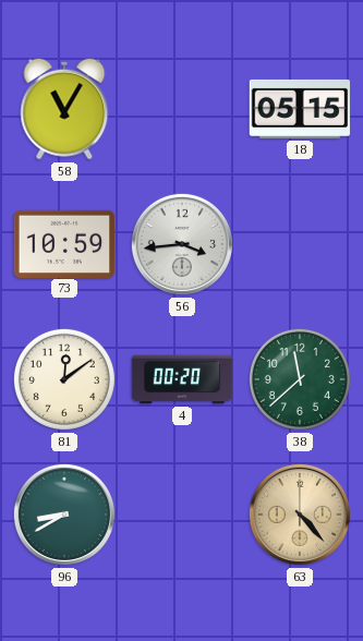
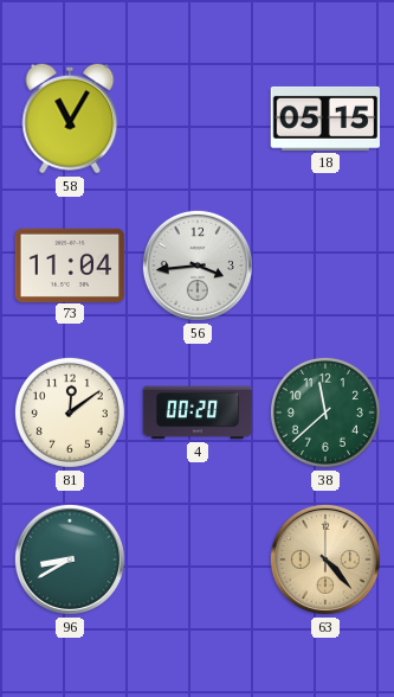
73: 10:59 -> 11:04 (70, 264)
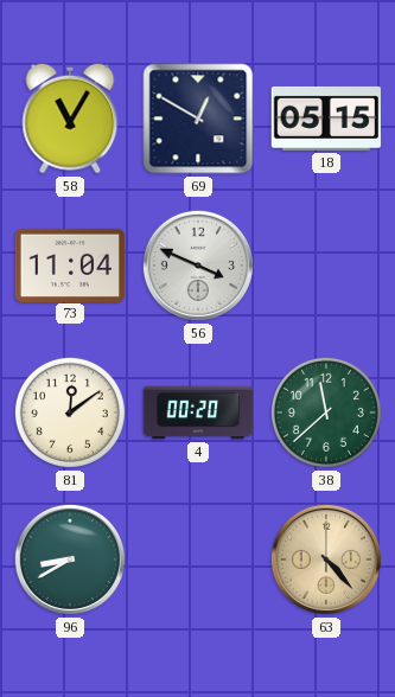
69: none -> 12:50 (198, 119)
56: 3:44 -> 3:49 (198, 266)
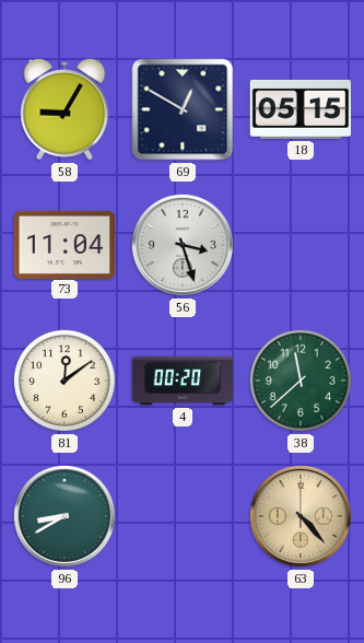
58: 11:05 -> 9:05 (64, 109)
56: 3:49 -> 3:27 (183, 245)
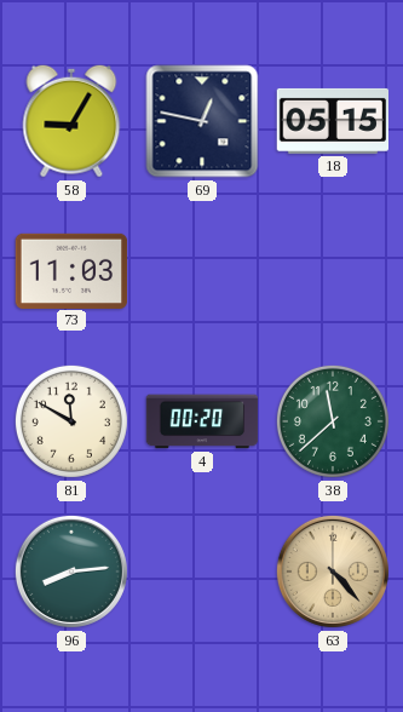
69: 12:50 -> 12:47 (202, 121)
73: 11:04 -> 11:03 (71, 270)
56: 3:27 -> none (183, 245)
81: 12:09 -> 11:50 (71, 421)
96: 8:40 -> 8:14 (71, 572)
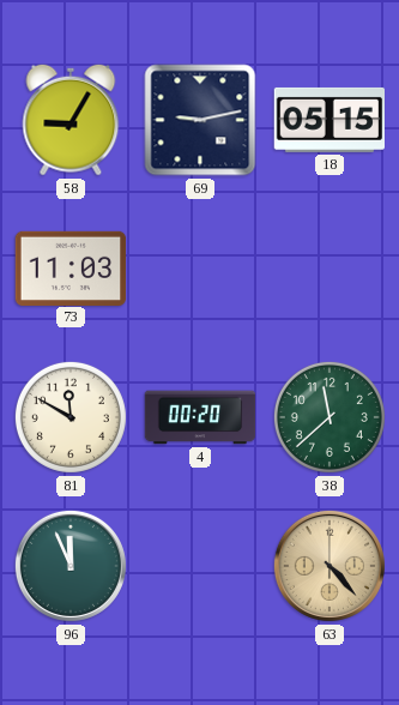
69: 12:47 -> 9:13 (200, 120)
96: 8:14 -> 11:56 (71, 566)
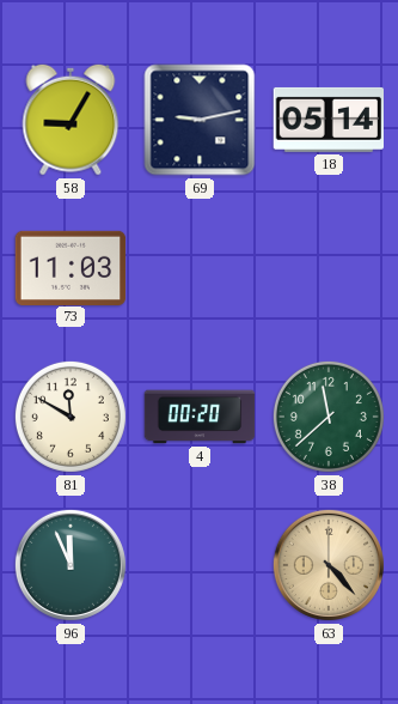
18: 05:15 -> 05:14 (327, 120)
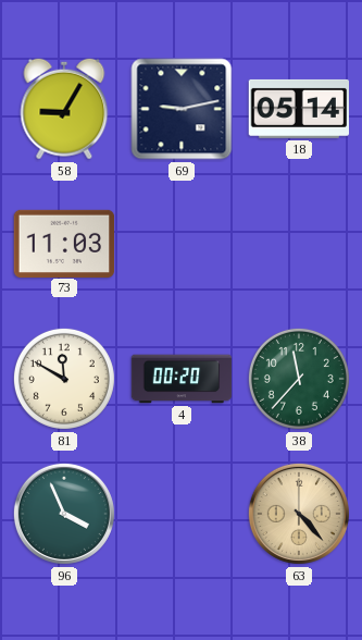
38: 11:38 -> 11:37 (299, 379)
96: 11:56 -> 3:56 (64, 514)
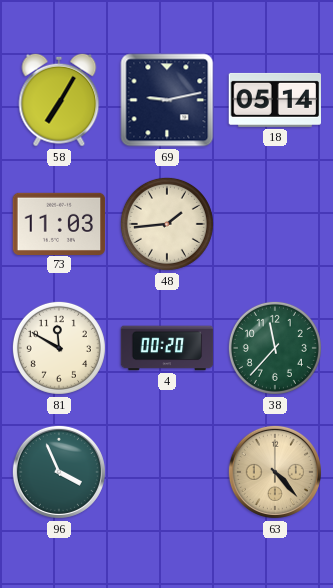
58: 9:05 -> 7:05 (59, 100)
48: none -> 1:44 (167, 224)
